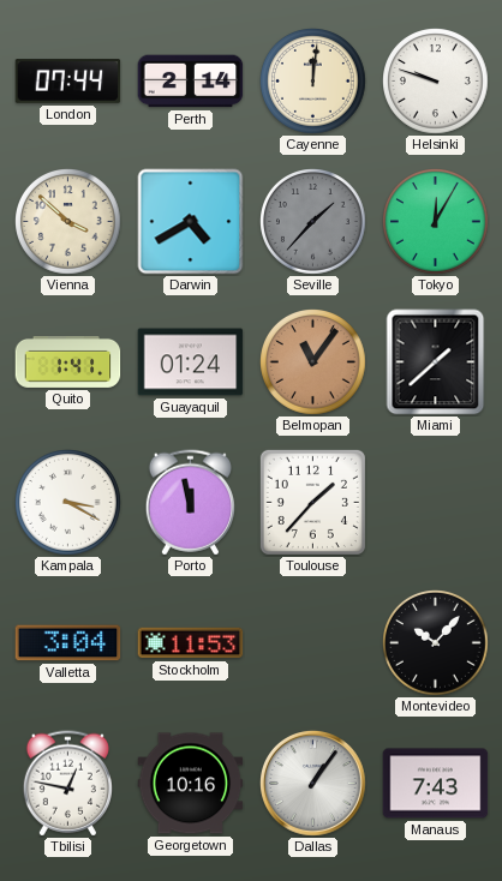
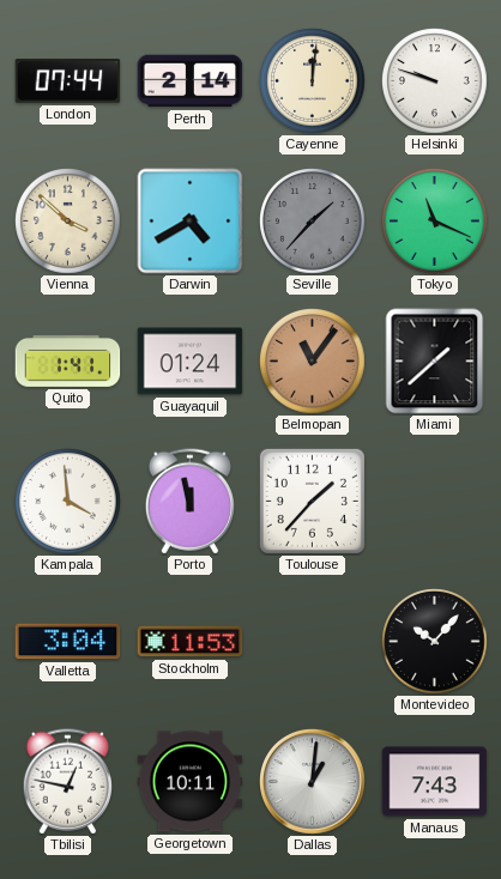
Tokyo: 12:05 -> 11:19 (435, 222)
Kampala: 3:20 -> 3:59 (68, 502)
Georgetown: 10:16 -> 10:11 (191, 782)
Dallas: 1:06 -> 1:01 (313, 782)
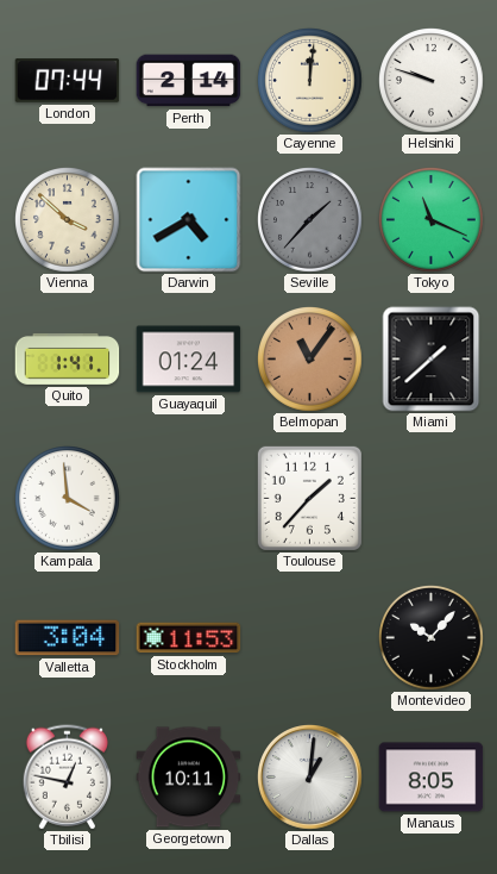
Porto: 11:58 -> none (189, 502)
Manaus: 7:43 -> 8:05 (432, 778)
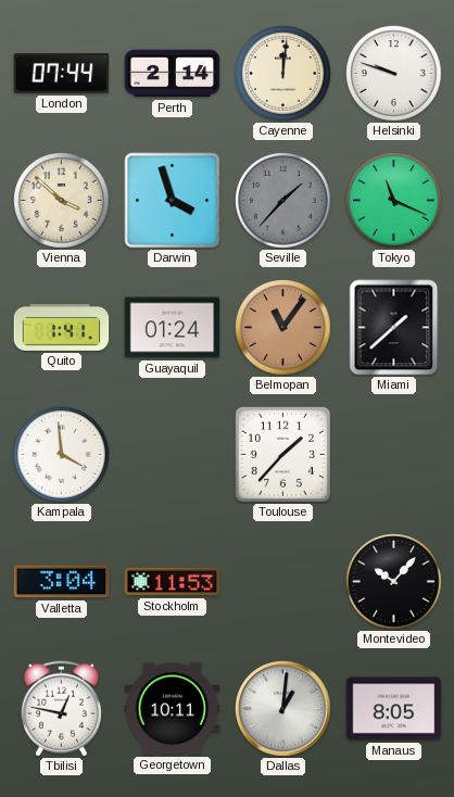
Darwin: 4:40 -> 3:57 (173, 201)
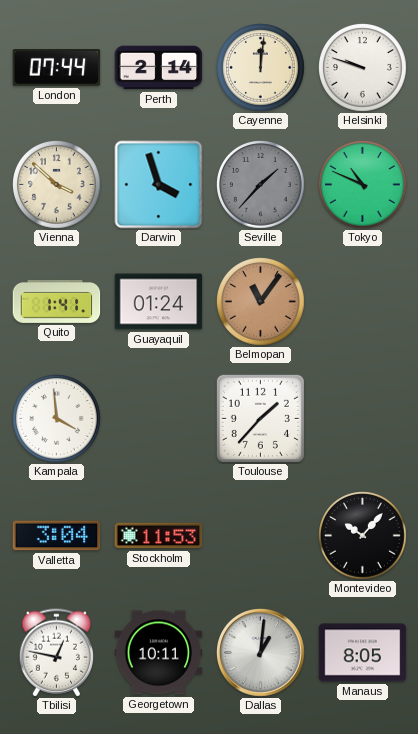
Tokyo: 11:19 -> 10:49 (363, 185)
Miami: 1:38 -> none (394, 328)
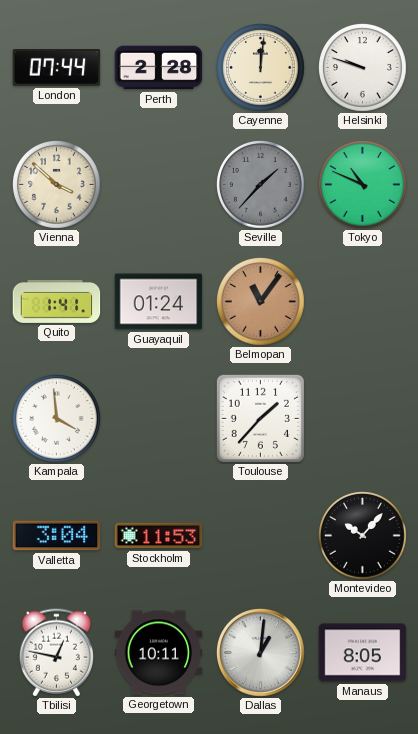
Perth: 2:14 -> 2:28 (159, 68)
Darwin: 3:57 -> none (159, 185)
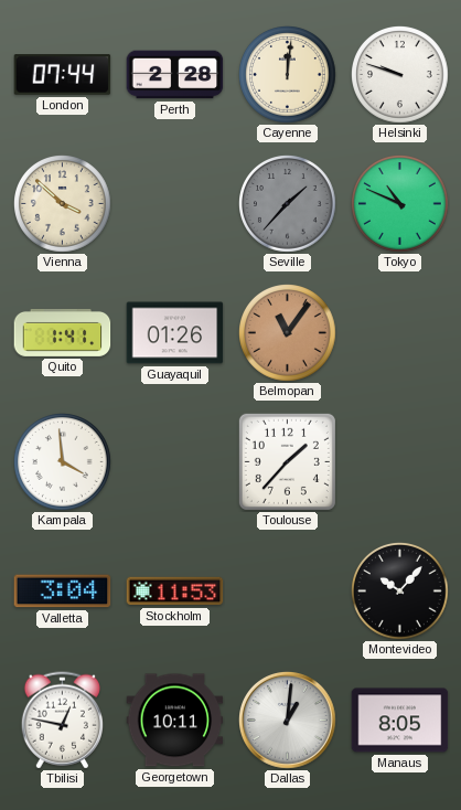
Guayaquil: 01:24 -> 01:26 (175, 333)
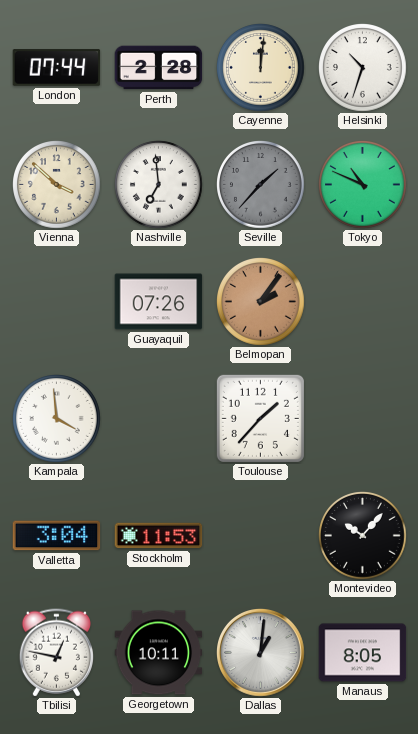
Helsinki: 9:48 -> 10:33 (363, 68)
Nashville: none -> 6:59 (159, 185)
Quito: 1:41 -> none (63, 332)
Guayaquil: 01:26 -> 07:26 (159, 302)
Belmopan: 11:06 -> 2:06 (261, 302)
